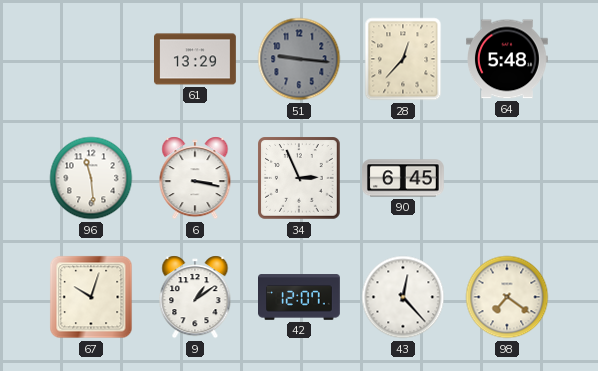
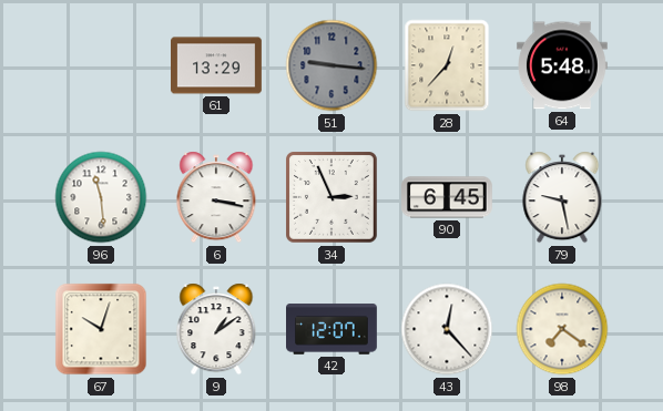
79: none -> 9:28 (562, 197)
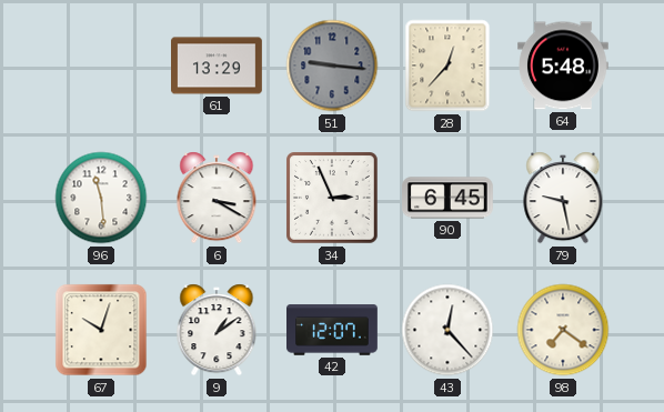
6: 3:17 -> 3:20 (217, 198)
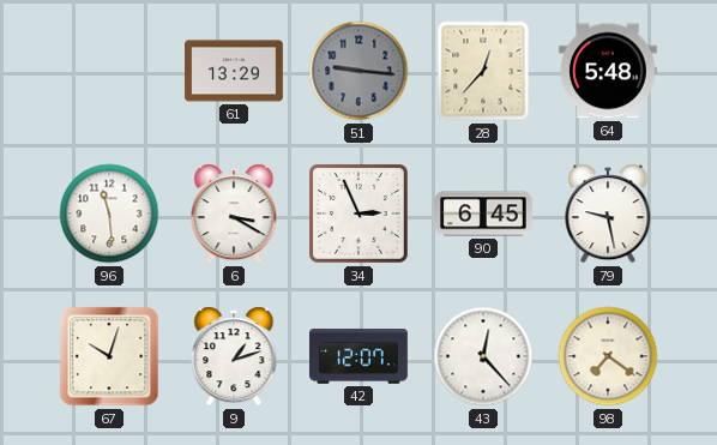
9: 1:09 -> 1:12 (234, 356)
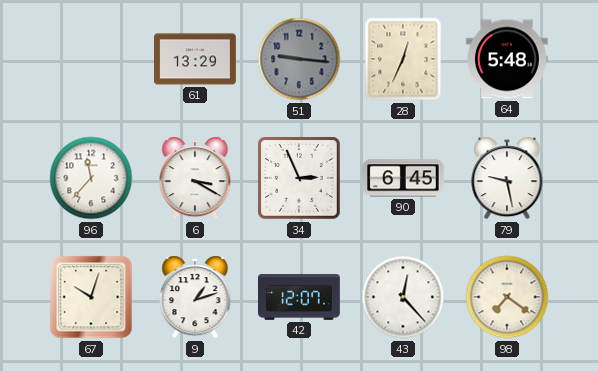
28: 12:37 -> 12:34 (403, 59)
96: 11:29 -> 11:37 (91, 178)
